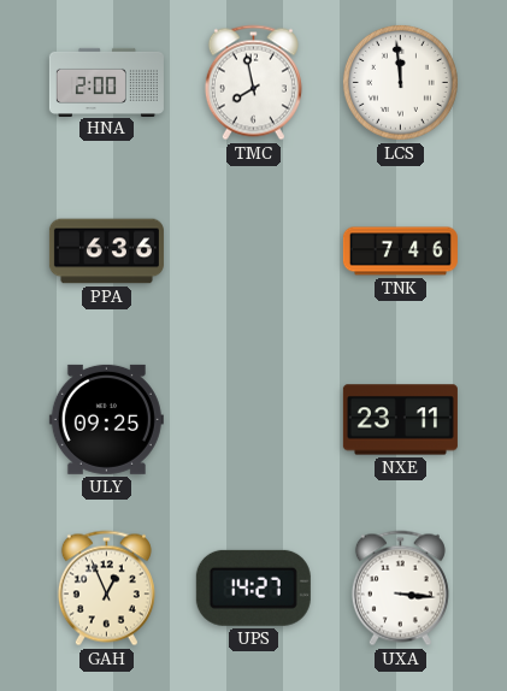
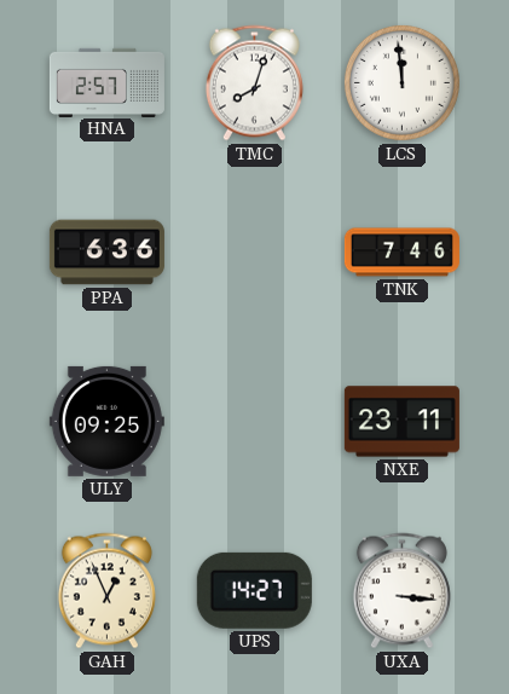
HNA: 2:00 -> 2:57 (106, 82)
TMC: 7:58 -> 8:03 (254, 83)
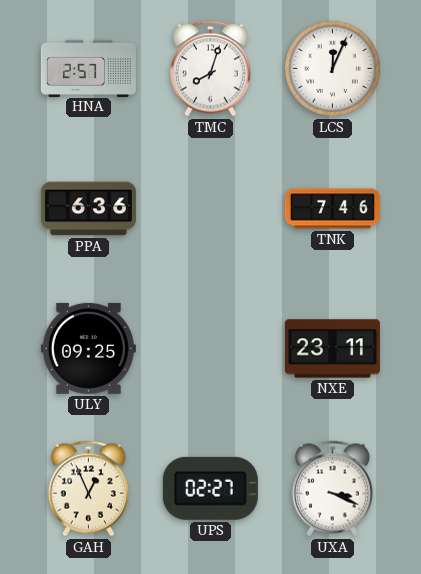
LCS: 11:59 -> 12:04 (332, 68)
UPS: 14:27 -> 02:27 (210, 488)
UXA: 3:16 -> 3:19 (332, 489)
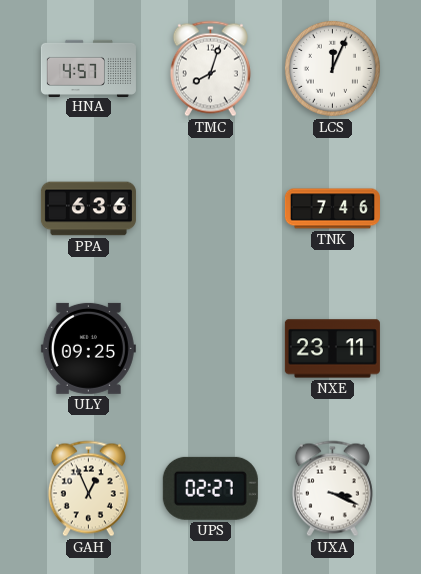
HNA: 2:57 -> 4:57 (88, 68)
